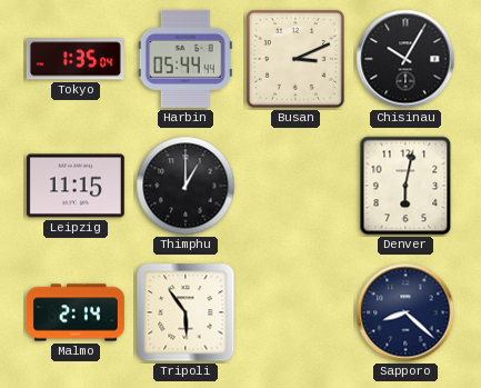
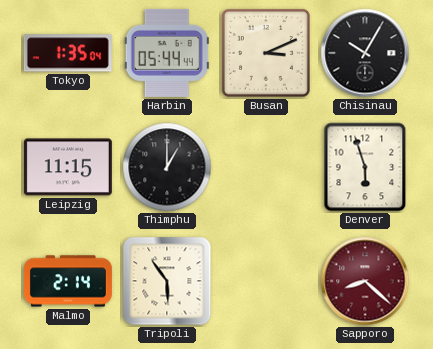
Denver: 6:02 -> 5:57 (365, 167)
Sapporo dial: navy -> burgundy (365, 281)
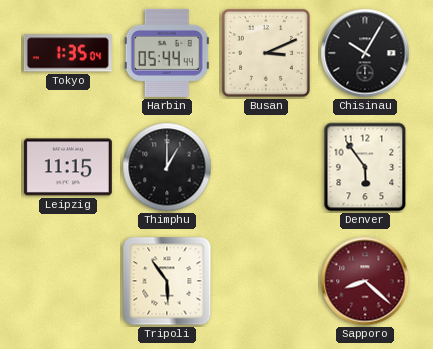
Denver: 5:57 -> 5:54 (365, 167)
Malmo: 2:14 -> none (68, 281)
